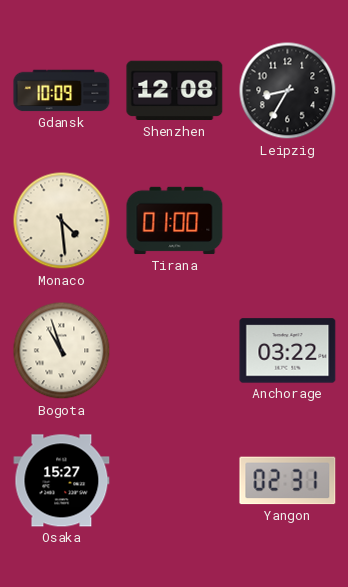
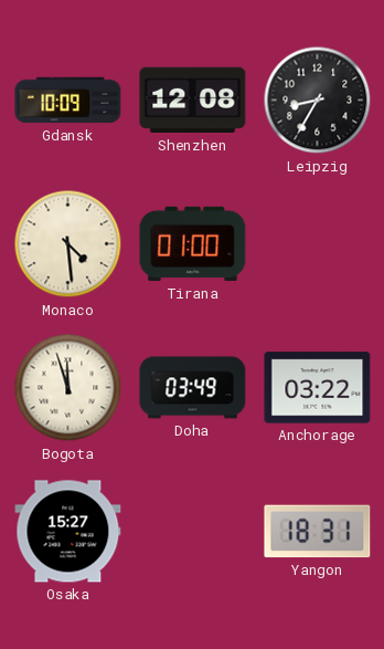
Bogota: 10:57 -> 11:57 (68, 388)
Doha: none -> 03:49 (193, 388)
Yangon: 02:31 -> 18:31 (318, 532)
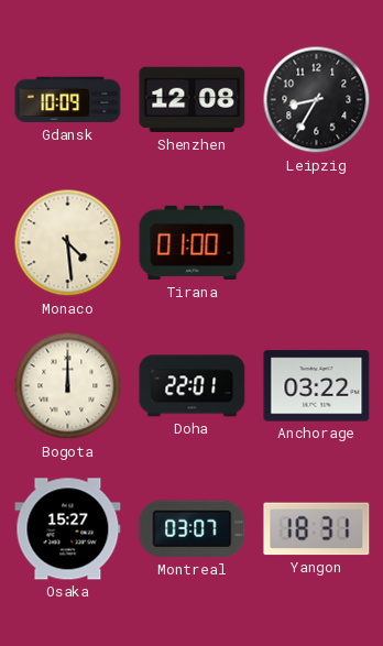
Bogota: 11:57 -> 12:00 (68, 386)
Doha: 03:49 -> 22:01 (193, 386)
Montreal: none -> 03:07 (193, 529)
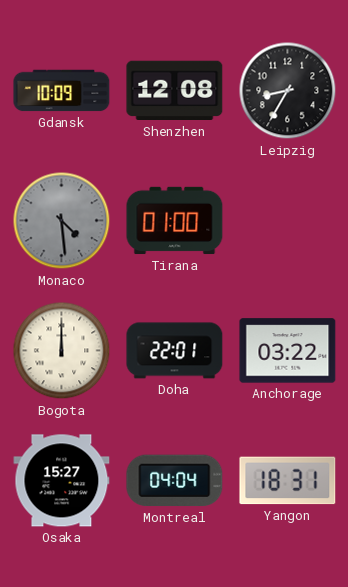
Monaco dial: cream -> grey (62, 221)
Montreal: 03:07 -> 04:04 (175, 481)
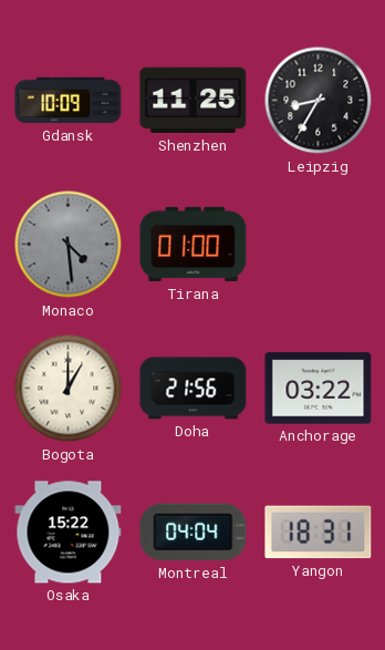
Shenzhen: 12:08 -> 11:25 (194, 101)
Bogota: 12:00 -> 1:00 (69, 389)
Doha: 22:01 -> 21:56 (194, 389)
Osaka: 15:27 -> 15:22 (69, 533)
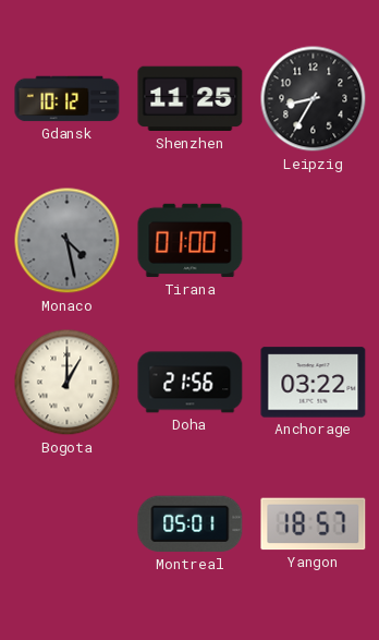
Gdansk: 10:09 -> 10:12 (68, 99)
Monaco: 4:29 -> 4:28 (68, 241)
Osaka: 15:22 -> none (69, 533)
Montreal: 04:04 -> 05:01 (191, 524)
Yangon: 18:31 -> 18:57 (314, 524)
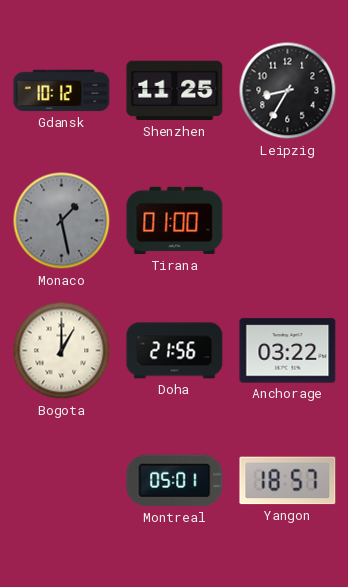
Monaco: 4:28 -> 1:28 (62, 221)
